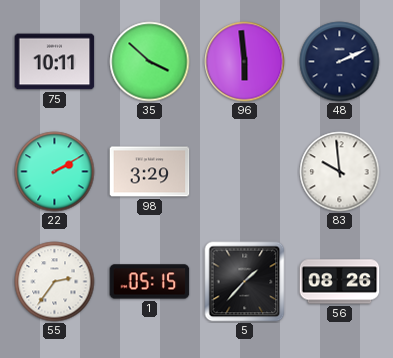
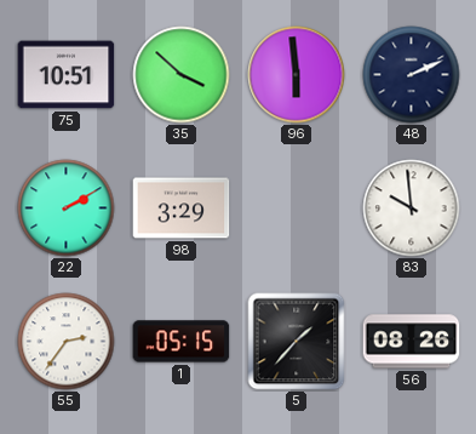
75: 10:11 -> 10:51 (67, 75)
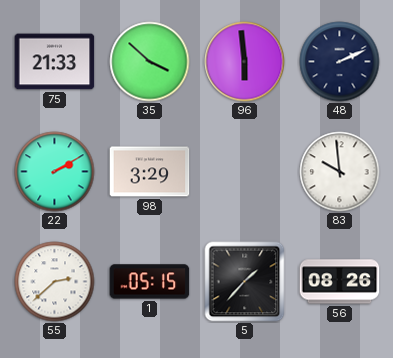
75: 10:51 -> 21:33 (55, 62)
55: 2:36 -> 2:38 (55, 282)
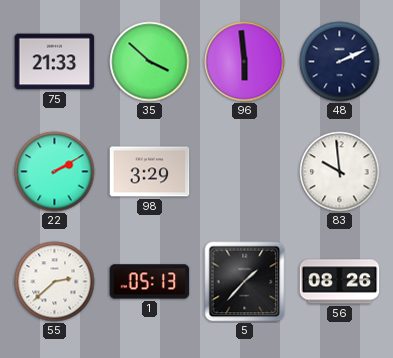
1: 05:15 -> 05:13 (150, 282)
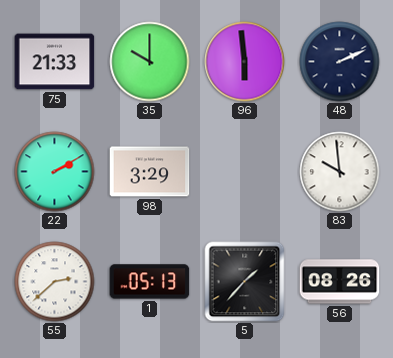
35: 3:52 -> 10:00 (150, 62)
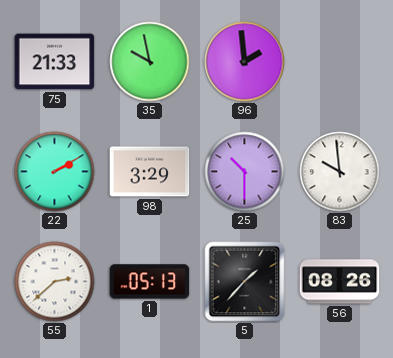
35: 10:00 -> 9:58 (150, 62)
96: 5:59 -> 1:59 (245, 62)
48: 2:11 -> none (340, 62)
25: none -> 10:30 (245, 172)
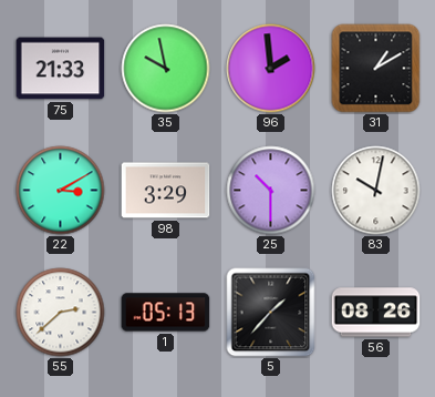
31: none -> 1:10 (376, 69)
22: 2:10 -> 3:10 (61, 191)
83: 9:59 -> 10:02 (376, 191)
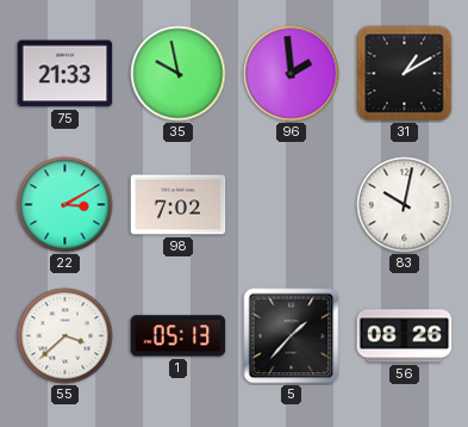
98: 3:29 -> 7:02 (179, 205)
25: 10:30 -> none (271, 191)
55: 2:38 -> 3:38 (65, 336)
